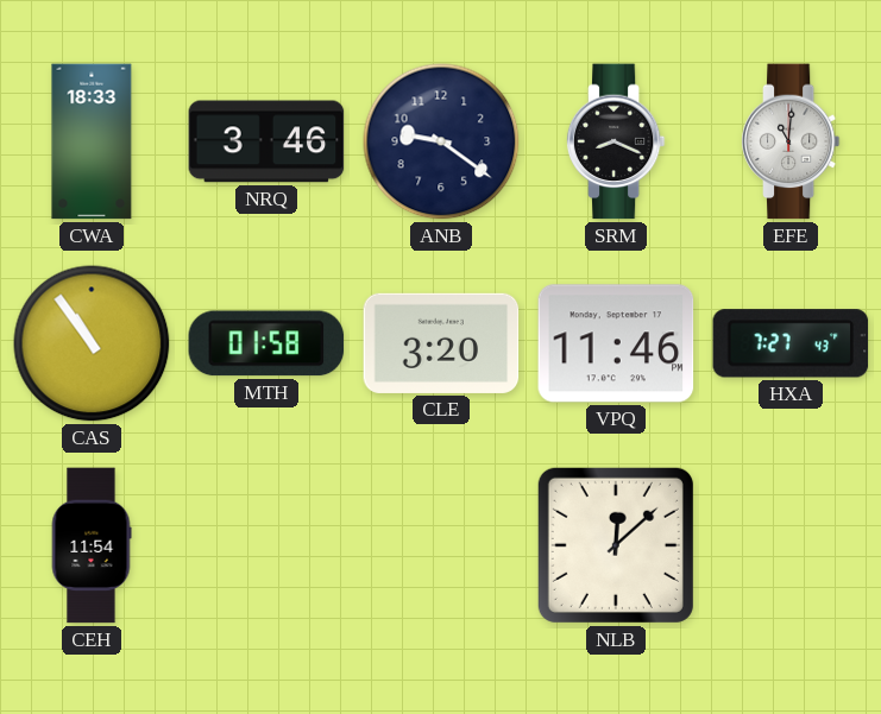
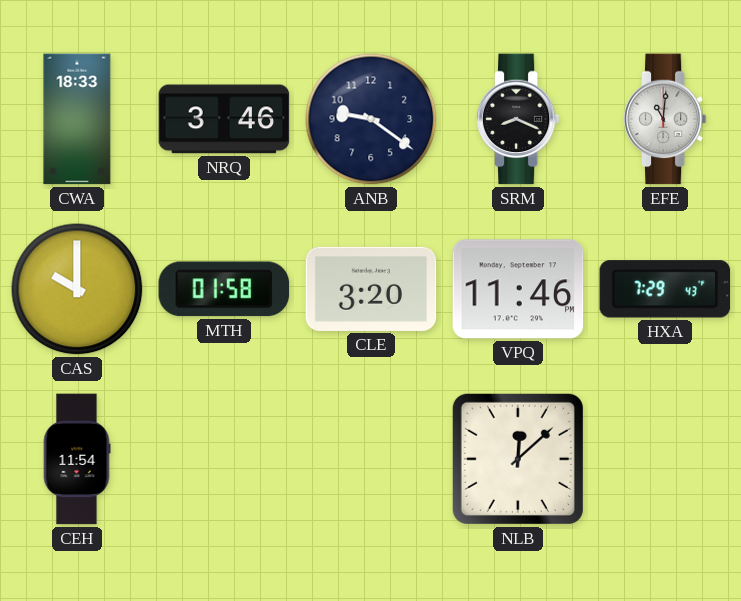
CAS: 10:54 -> 10:00 (77, 289)
HXA: 7:27 -> 7:29 (665, 289)
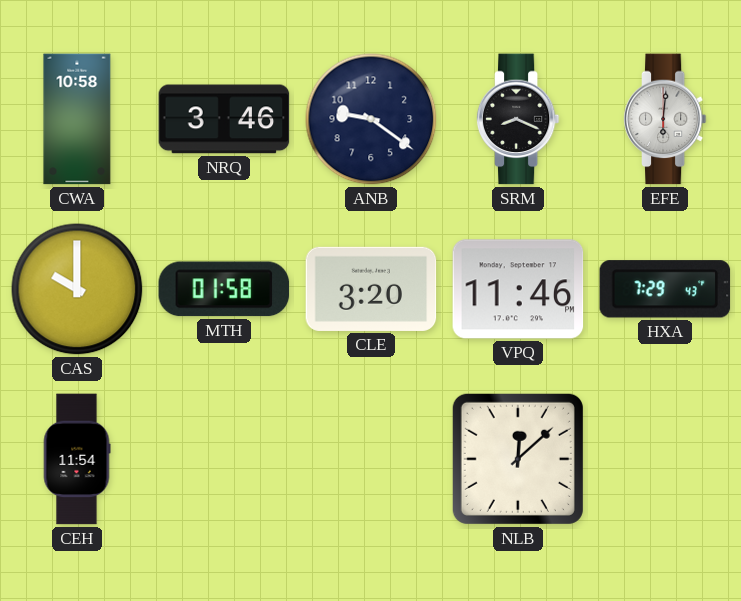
CWA: 18:33 -> 10:58 (77, 119)
EFE: 11:01 -> 6:01 (665, 119)
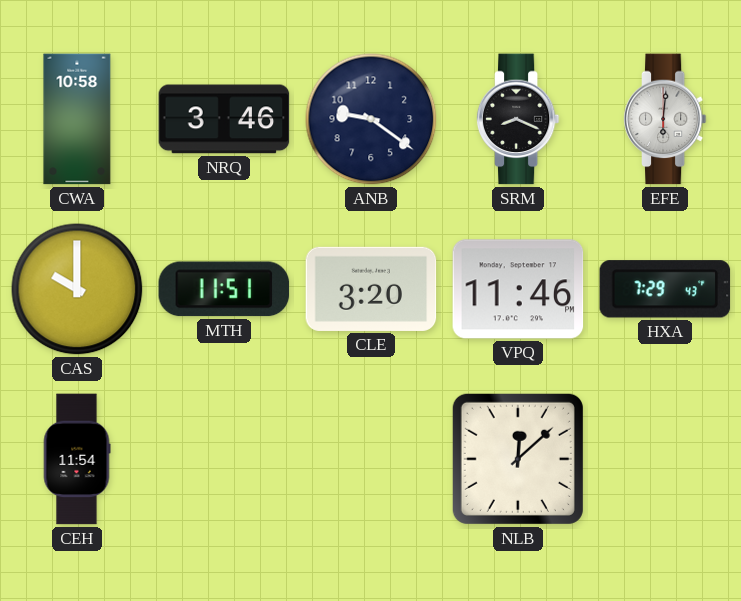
MTH: 01:58 -> 11:51 (224, 289)
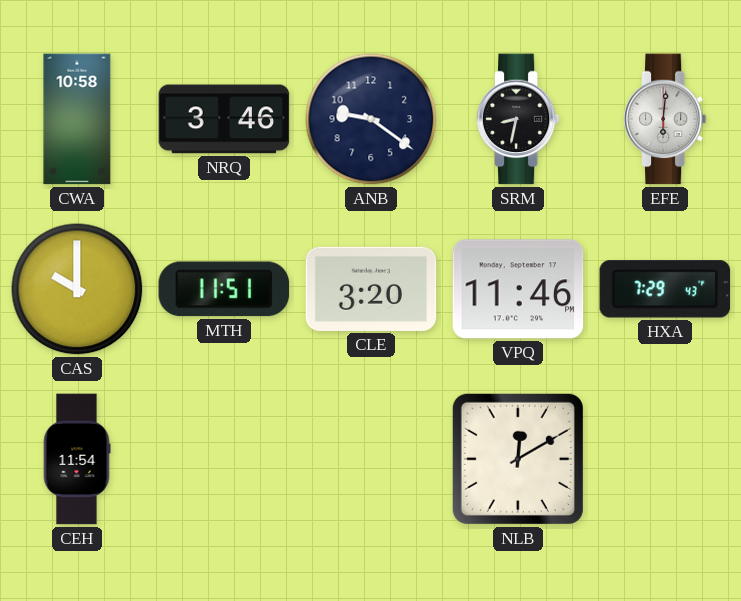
SRM: 8:19 -> 8:32 (518, 119)
NLB: 12:08 -> 12:10 (518, 459)
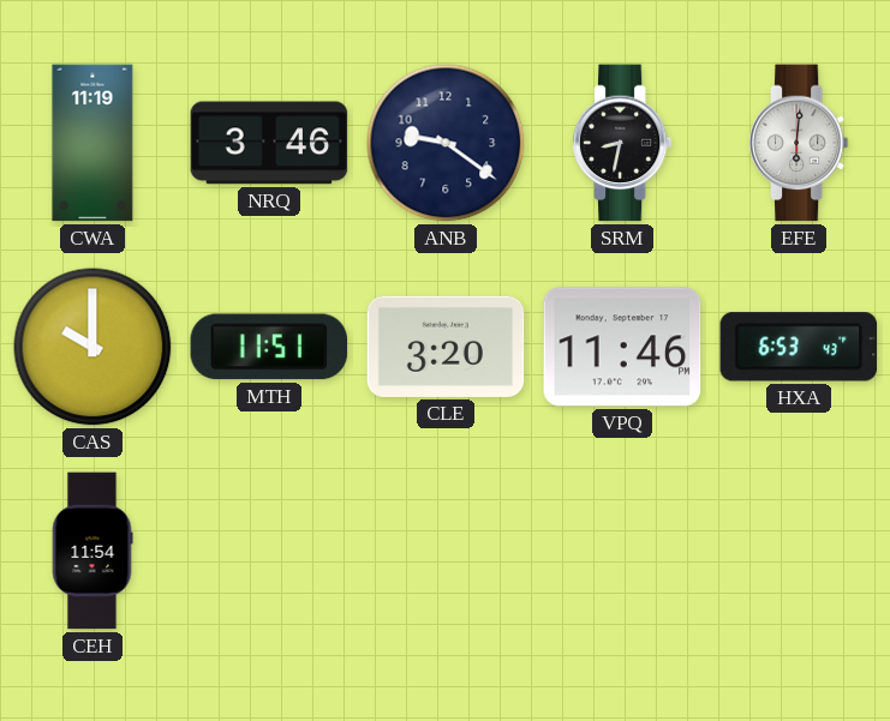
CWA: 10:58 -> 11:19 (92, 143)
HXA: 7:29 -> 6:53 (799, 347)
NLB: 12:10 -> none (518, 459)
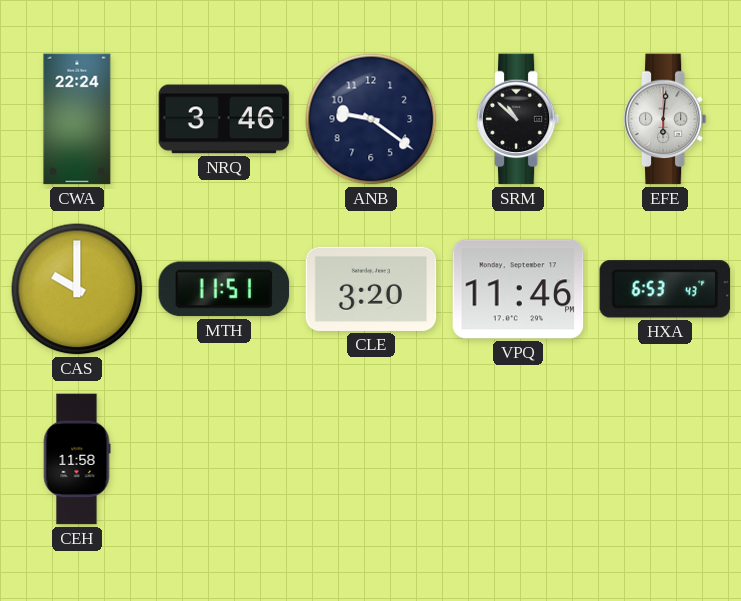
CWA: 11:19 -> 22:24 (77, 119)
SRM: 8:32 -> 10:52 (518, 119)
CEH: 11:54 -> 11:58 (77, 459)
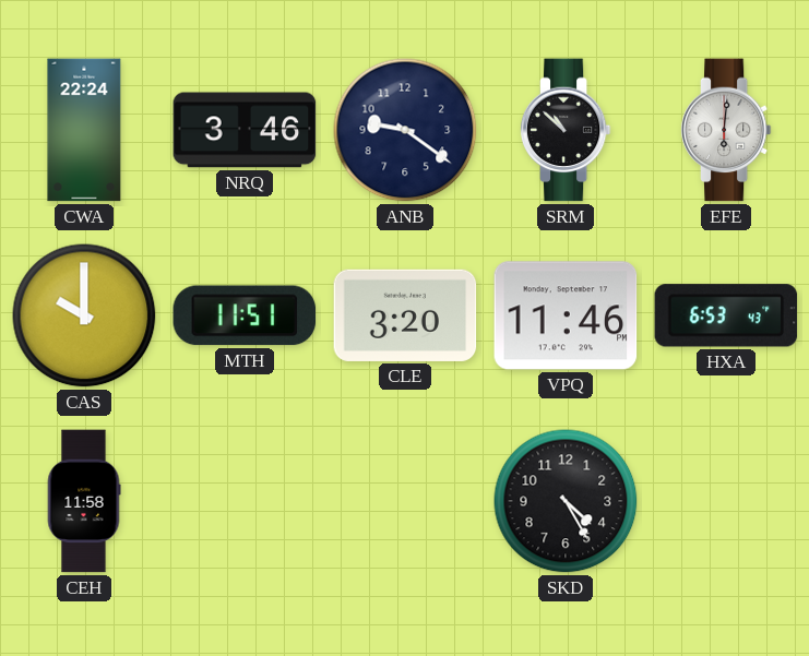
SKD: none -> 4:25 (566, 501)
